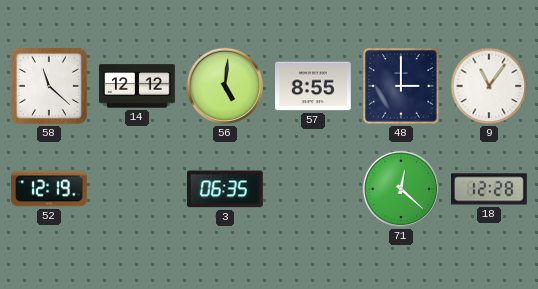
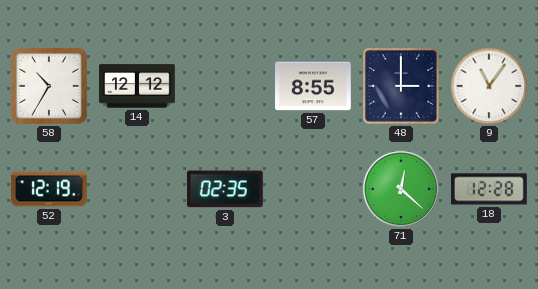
58: 11:22 -> 10:35 (49, 86)
56: 5:01 -> none (225, 86)
3: 06:35 -> 02:35 (225, 189)
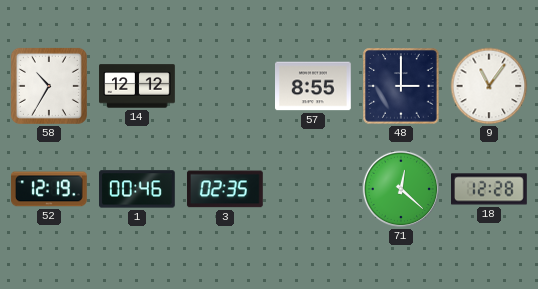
1: none -> 00:46 (138, 189)
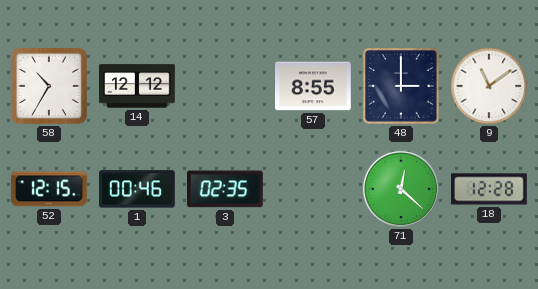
9: 11:06 -> 11:09 (489, 86)
52: 12:19 -> 12:15 (49, 189)
